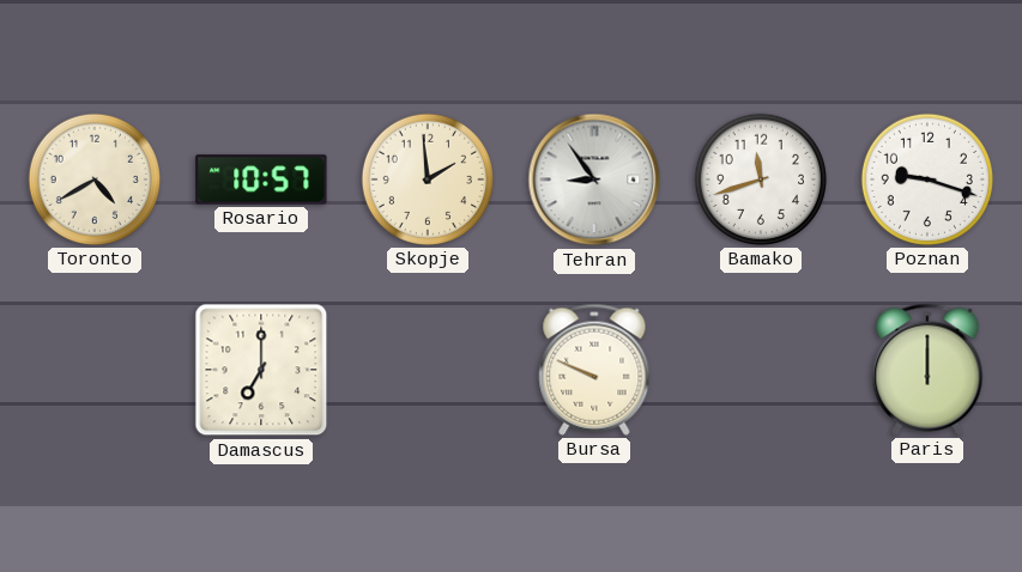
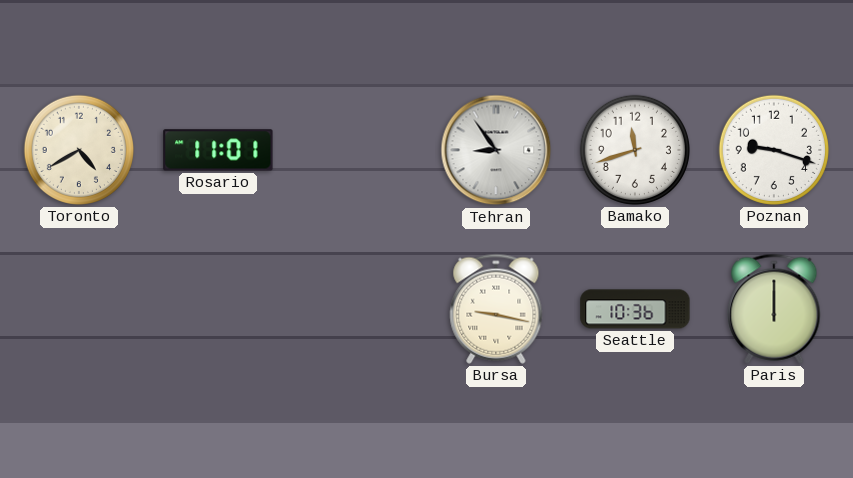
Rosario: 10:57 -> 11:01 (218, 150)
Skopje: 1:59 -> none (428, 179)
Damascus: 7:00 -> none (261, 370)
Bursa: 9:49 -> 9:17 (496, 309)
Seattle: none -> 10:36 (635, 309)
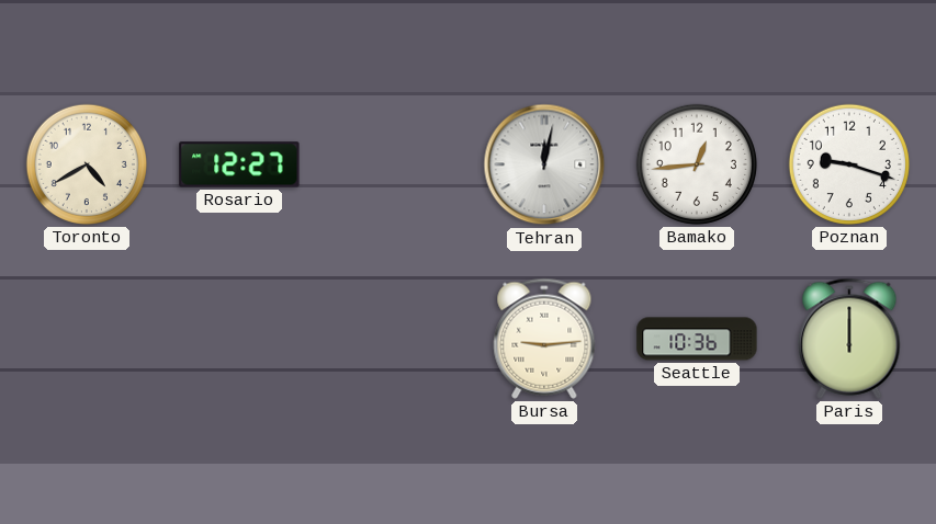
Rosario: 11:01 -> 12:27 (239, 164)
Tehran: 8:54 -> 12:02 (544, 164)
Bamako: 11:42 -> 12:44 (697, 164)
Bursa: 9:17 -> 9:14 (544, 339)
